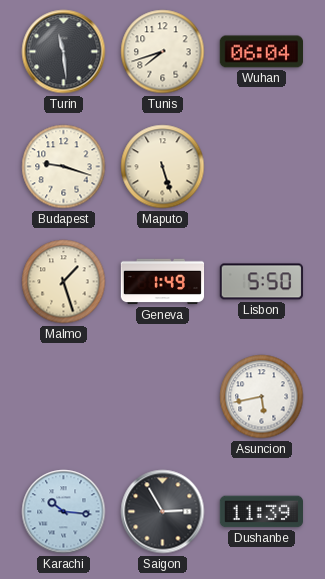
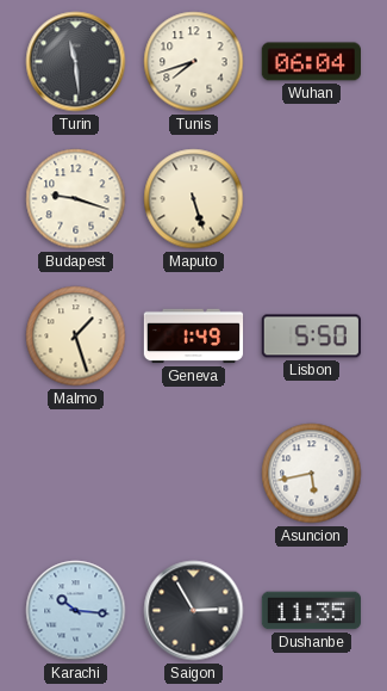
Dushanbe: 11:39 -> 11:35 (311, 611)
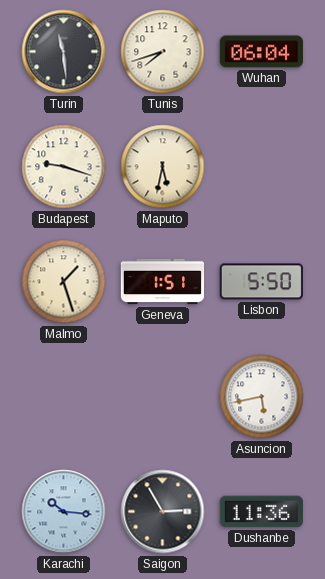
Maputo: 5:27 -> 5:32 (163, 167)
Geneva: 1:49 -> 1:51 (163, 282)
Dushanbe: 11:35 -> 11:36 (261, 512)
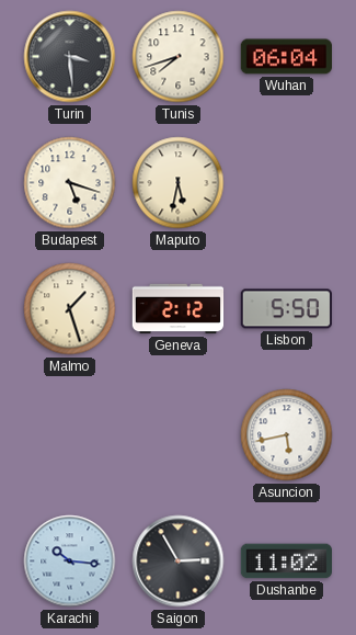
Turin: 11:29 -> 3:29 (70, 57)
Budapest: 9:18 -> 5:18 (70, 183)
Geneva: 1:51 -> 2:12 (179, 309)
Dushanbe: 11:36 -> 11:02 (286, 562)
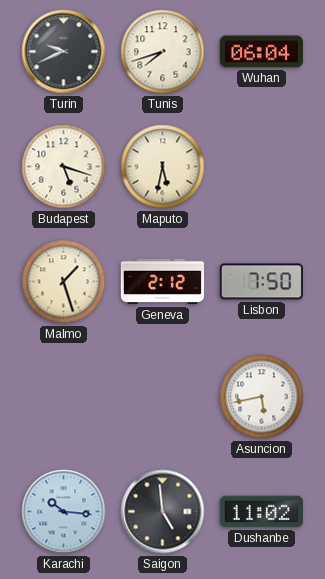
Turin: 3:29 -> 9:41 (64, 52)
Lisbon: 5:50 -> 7:50 (261, 282)
Saigon: 2:55 -> 4:59 (163, 512)
